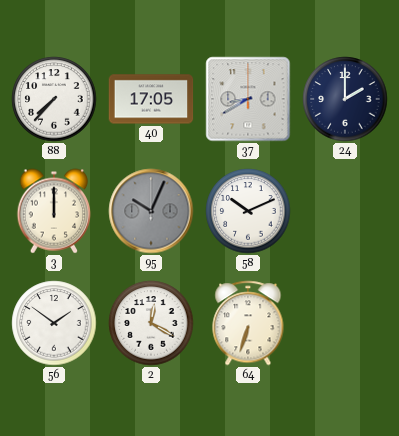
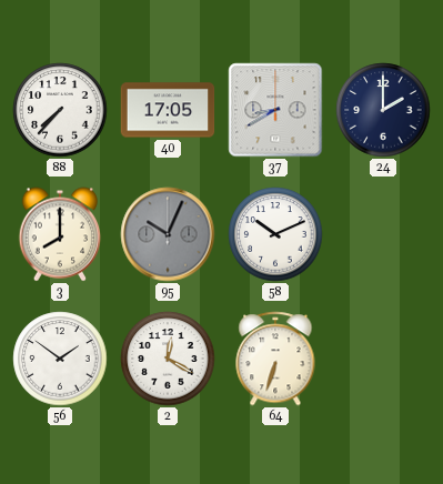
3: 12:00 -> 8:00 (60, 234)
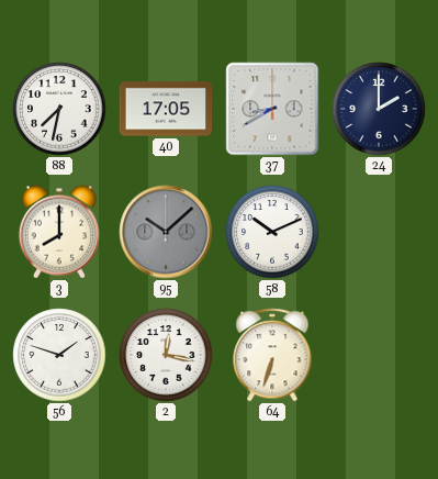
88: 7:37 -> 7:32 (59, 109)
95: 10:04 -> 10:08 (166, 232)
56: 1:51 -> 1:48 (59, 355)
2: 12:20 -> 12:17 (166, 355)
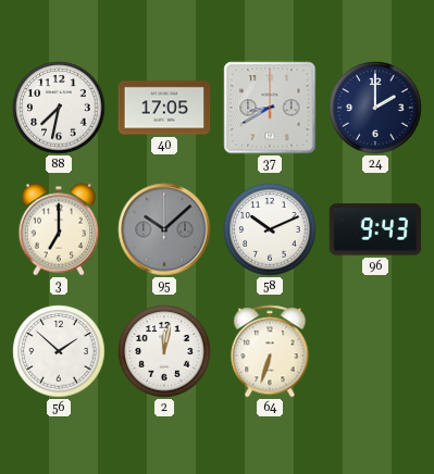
3: 8:00 -> 7:00 (59, 229)
96: none -> 9:43 (375, 229)
56: 1:48 -> 1:52 (59, 351)
2: 12:17 -> 12:02 (164, 351)
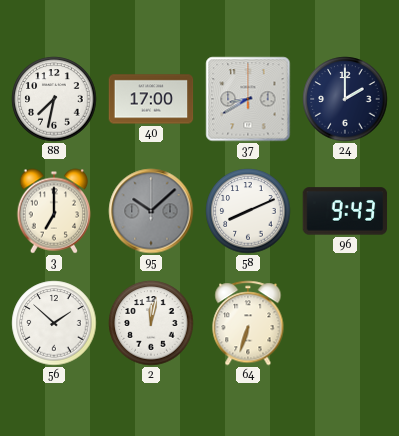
40: 17:05 -> 17:00 (151, 99)
58: 10:11 -> 8:11 (248, 211)
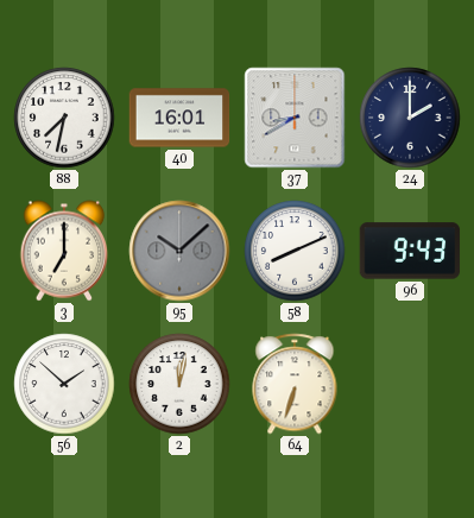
40: 17:00 -> 16:01 (179, 118)
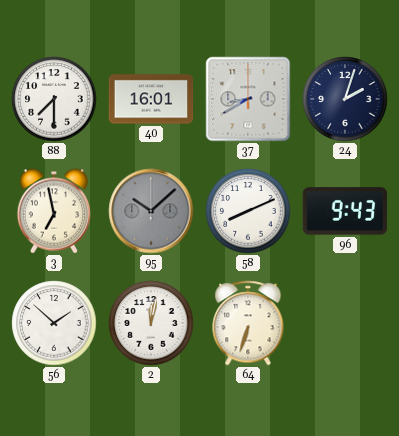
88: 7:32 -> 7:30 (54, 99)
24: 2:00 -> 2:03 (345, 99)
3: 7:00 -> 6:58 (54, 211)
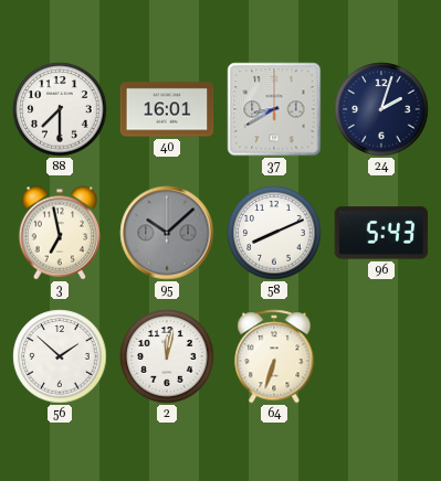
96: 9:43 -> 5:43 (381, 233)
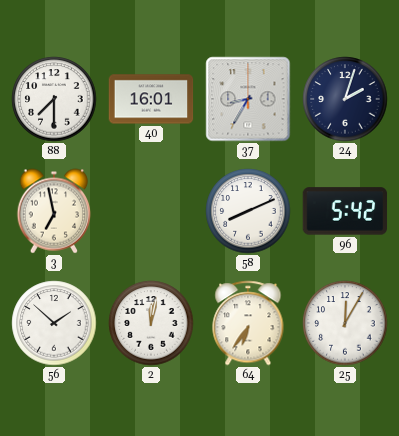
37: 8:40 -> 8:35 (248, 99)
95: 10:08 -> none (167, 233)
96: 5:43 -> 5:42 (345, 211)
64: 6:33 -> 6:36 (248, 323)
25: none -> 12:05 (345, 323)
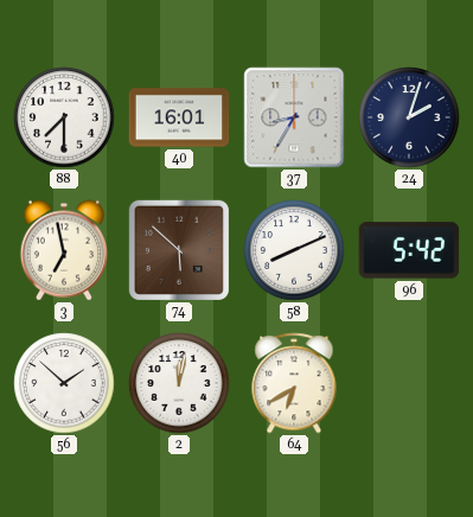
74: none -> 5:52 (179, 250)
64: 6:36 -> 6:40 (294, 383)
25: 12:05 -> none (345, 323)
